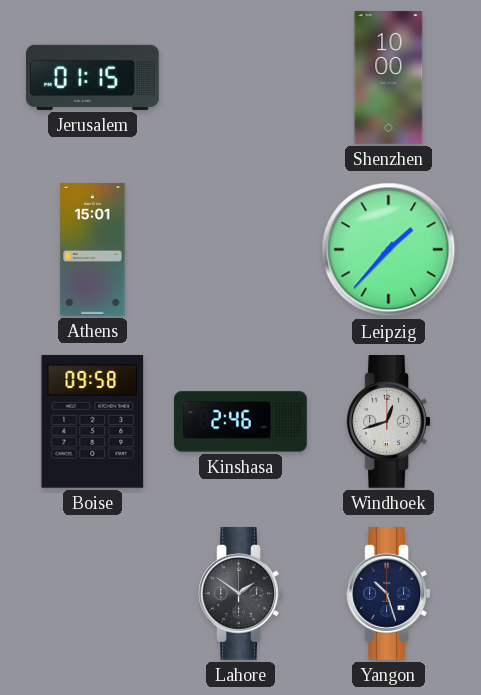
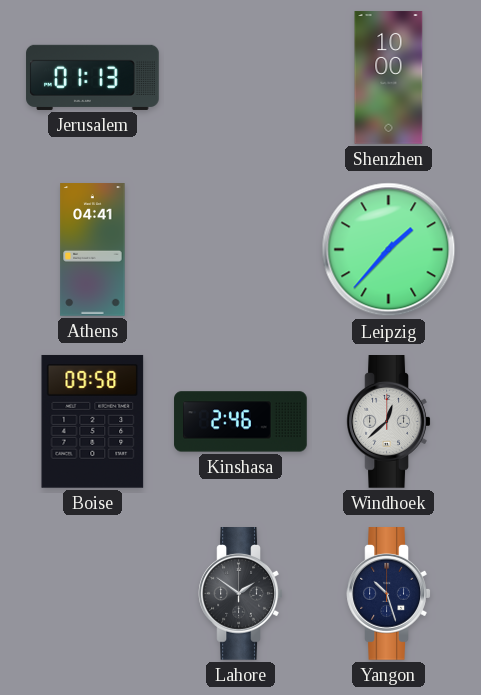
Jerusalem: 01:15 -> 01:13 (93, 77)
Athens: 15:01 -> 04:41 (93, 250)
Windhoek: 12:42 -> 12:38 (389, 422)
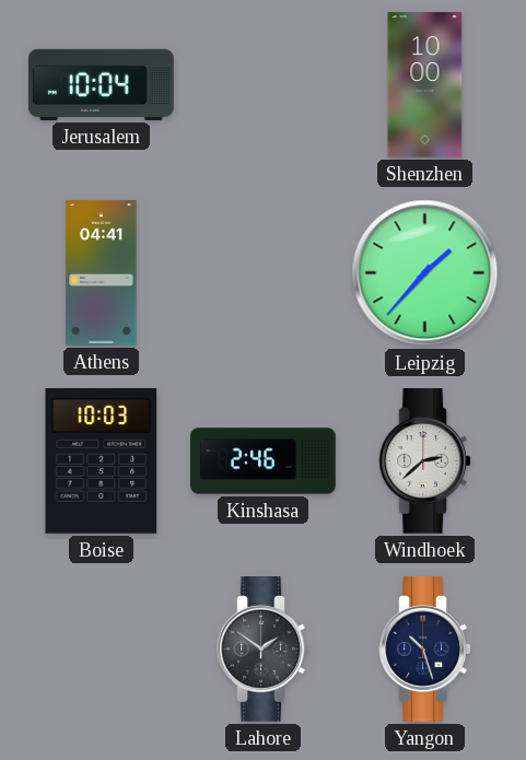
Jerusalem: 01:13 -> 10:04 (102, 84)
Boise: 09:58 -> 10:03 (102, 460)
Windhoek: 12:38 -> 2:38 (425, 461)
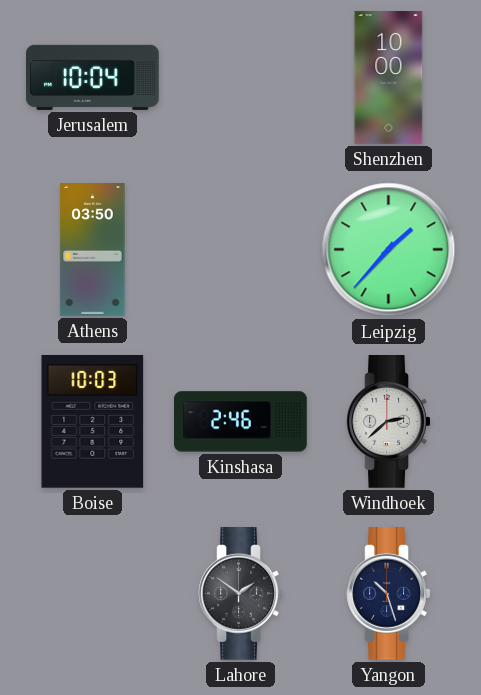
Athens: 04:41 -> 03:50 (93, 250)
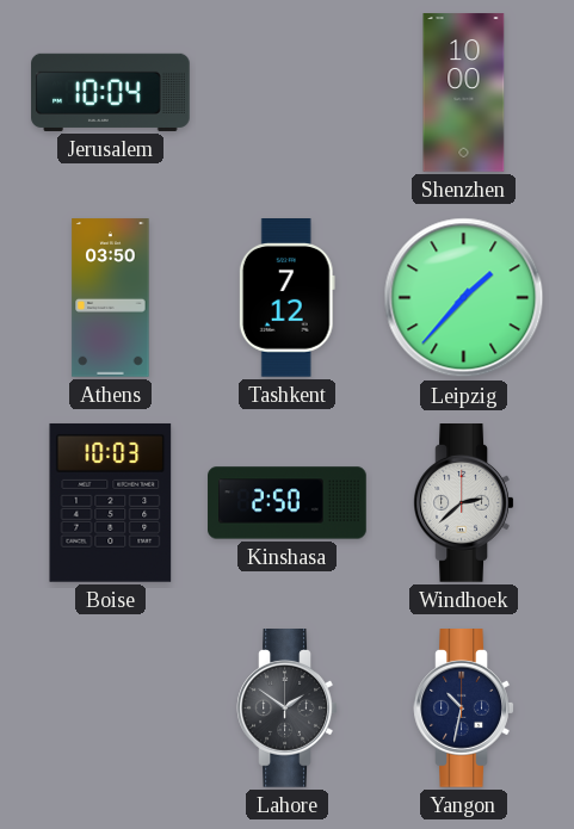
Tashkent: none -> 7:12 (286, 298)
Kinshasa: 2:46 -> 2:50 (288, 503)
Yangon: 10:27 -> 10:32 (464, 709)
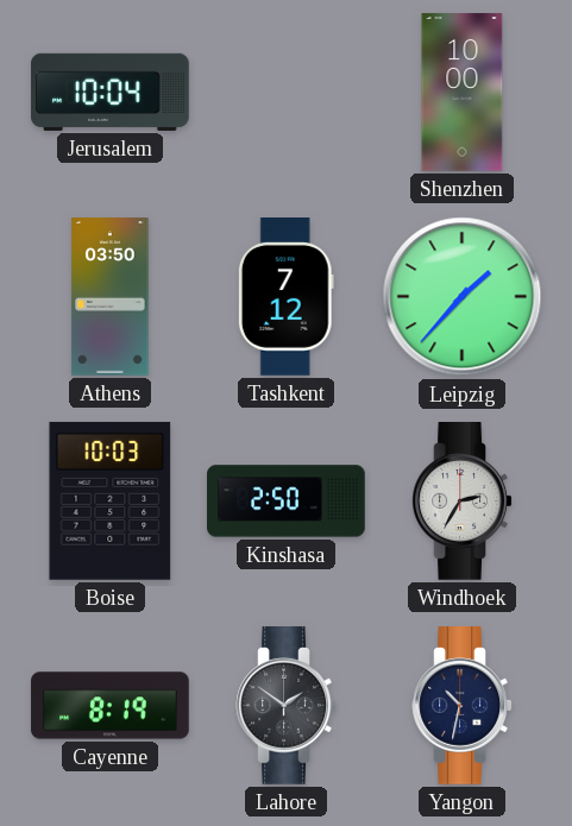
Windhoek: 2:38 -> 2:35 (463, 502)
Cayenne: none -> 8:19 (111, 706)
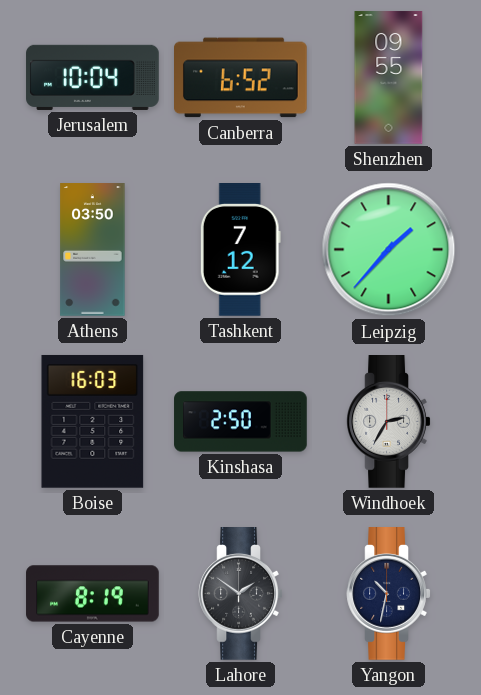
Canberra: none -> 6:52 (241, 78)
Shenzhen: 10:00 -> 09:55 (389, 78)
Boise: 10:03 -> 16:03 (93, 421)
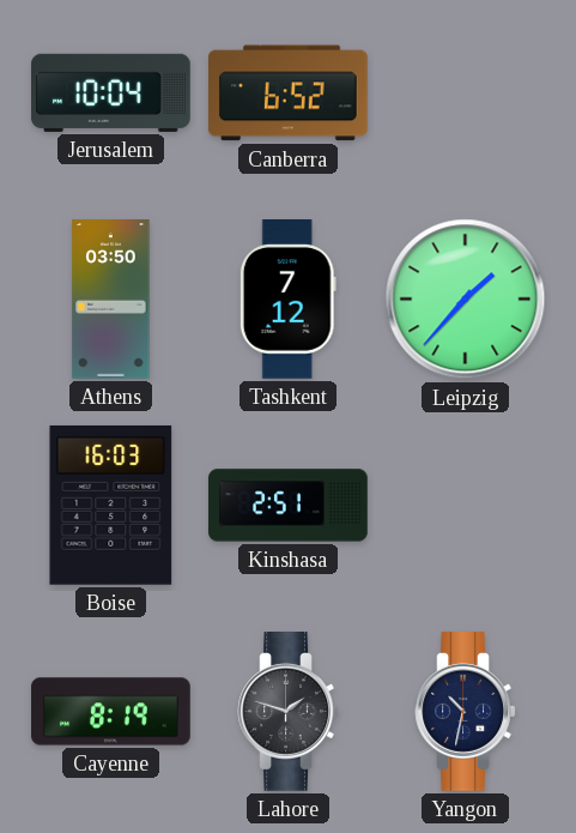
Shenzhen: 09:55 -> none (389, 78)
Kinshasa: 2:50 -> 2:51 (289, 506)
Windhoek: 2:35 -> none (389, 422)
Lahore: 1:51 -> 1:48 (289, 712)
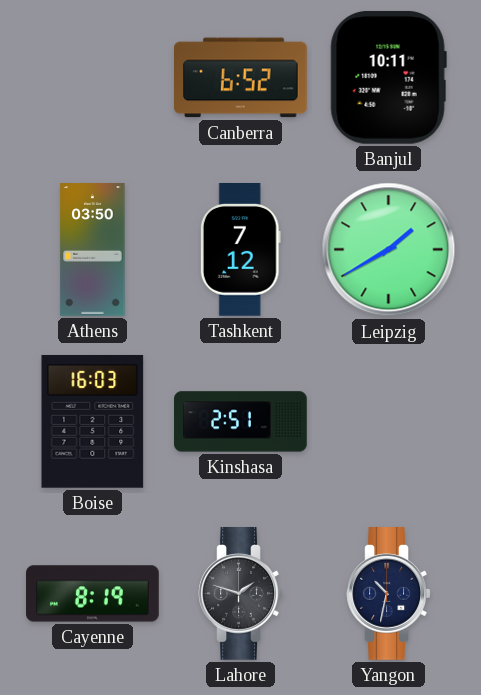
Jerusalem: 10:04 -> none (111, 92)
Banjul: none -> 10:11 (388, 77)
Leipzig: 1:37 -> 1:40 (389, 250)
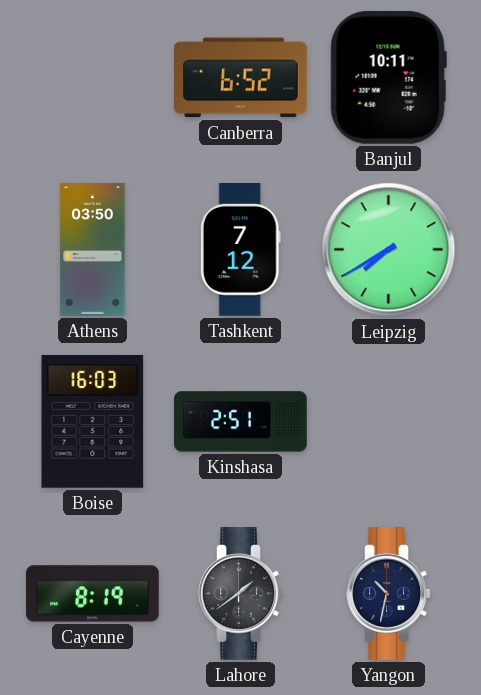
Leipzig: 1:40 -> 7:40 (389, 250)
Lahore: 1:48 -> 1:39 (241, 594)
